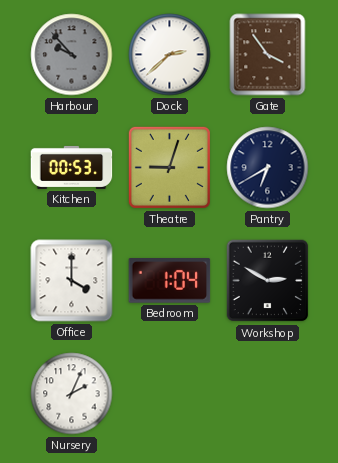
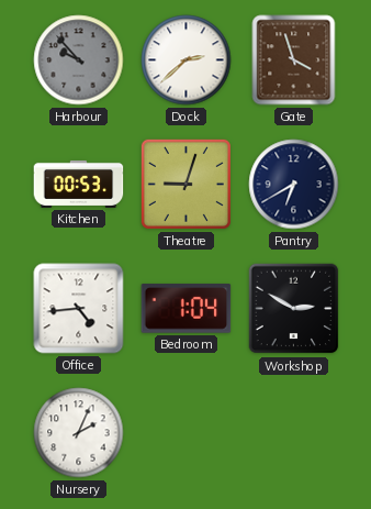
Gate: 3:54 -> 3:57 (294, 60)
Office: 4:00 -> 4:44 (79, 309)
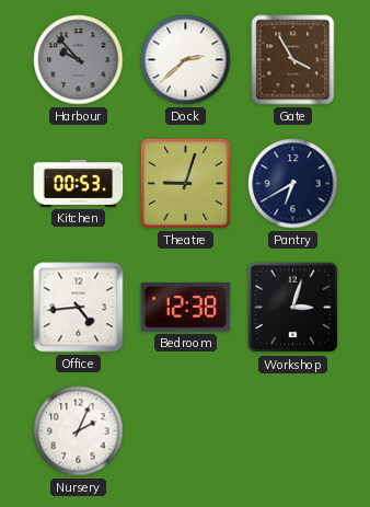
Gate: 3:57 -> 3:55 (293, 60)
Bedroom: 1:04 -> 12:38 (186, 308)
Workshop: 2:50 -> 3:03 (293, 308)
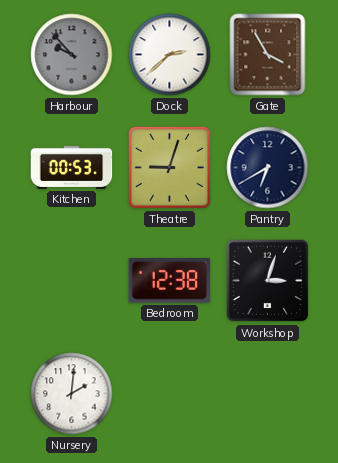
Office: 4:44 -> none (79, 308)
Nursery: 2:04 -> 2:01 (72, 394)
